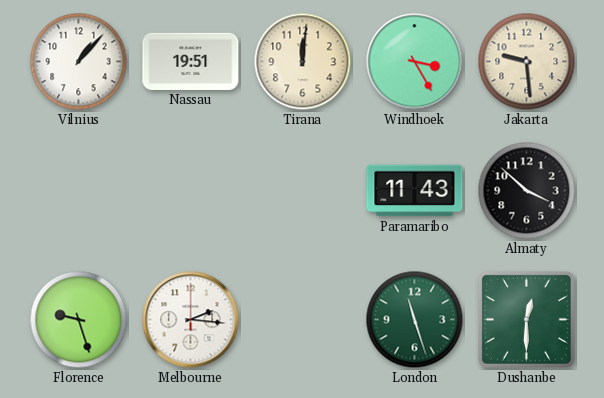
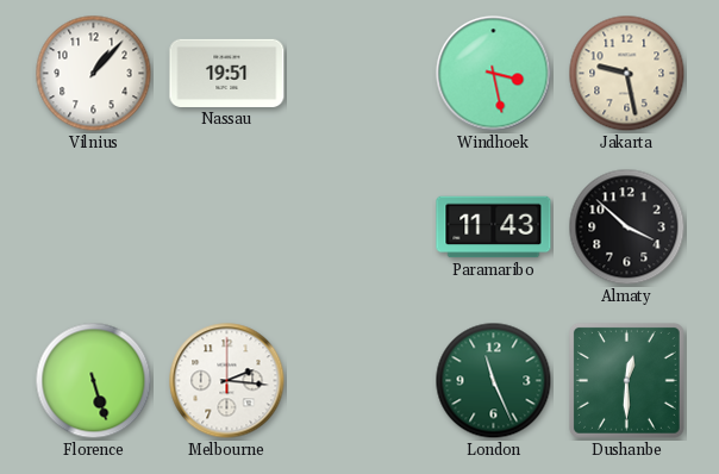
Tirana: 12:01 -> none (303, 62)
Windhoek: 3:25 -> 3:28 (494, 74)
Jakarta: 9:29 -> 9:28 (627, 74)
Florence: 9:27 -> 5:27 (94, 381)
London: 11:27 -> 11:26 (494, 381)
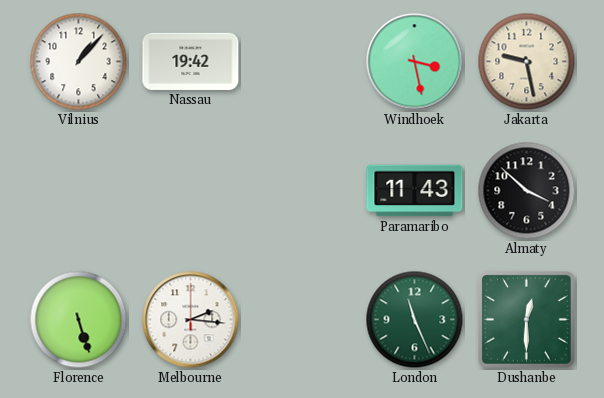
Nassau: 19:51 -> 19:42 (191, 61)
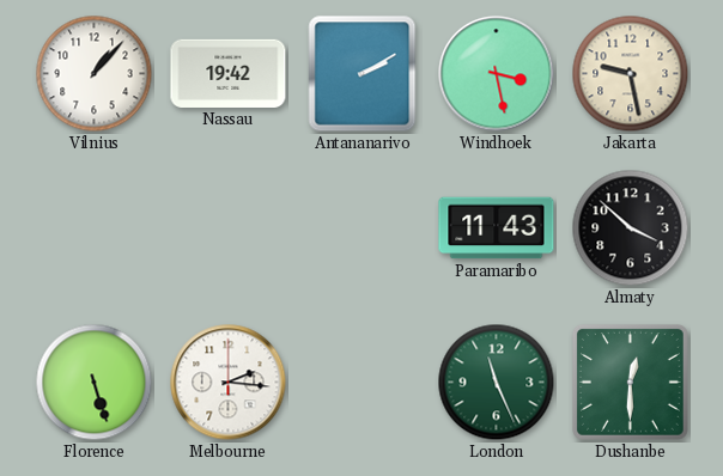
Antananarivo: none -> 2:10 (363, 74)
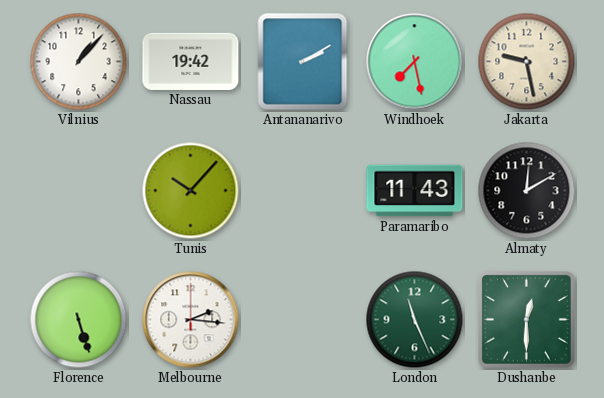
Windhoek: 3:28 -> 7:28 (415, 62)
Tunis: none -> 10:07 (191, 191)
Almaty: 3:52 -> 12:10 (527, 191)
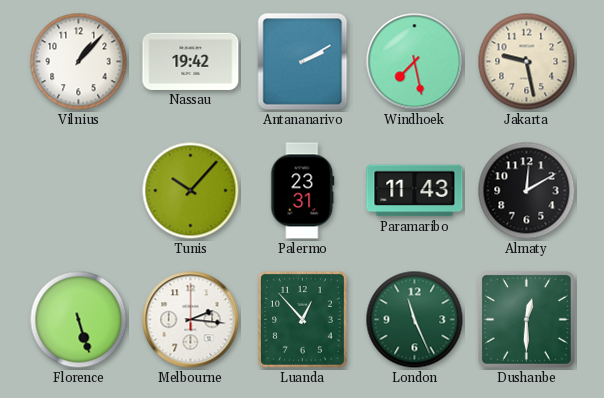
Palermo: none -> 23:31 (303, 191)
Luanda: none -> 12:53 (302, 319)
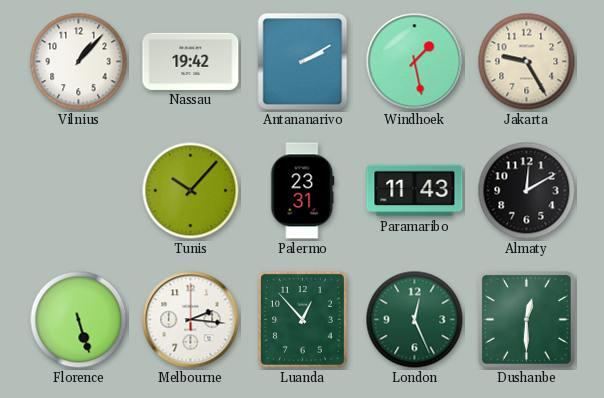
Windhoek: 7:28 -> 1:28 (415, 62)
Jakarta: 9:28 -> 9:25 (527, 62)
London: 11:26 -> 12:26 (415, 320)
